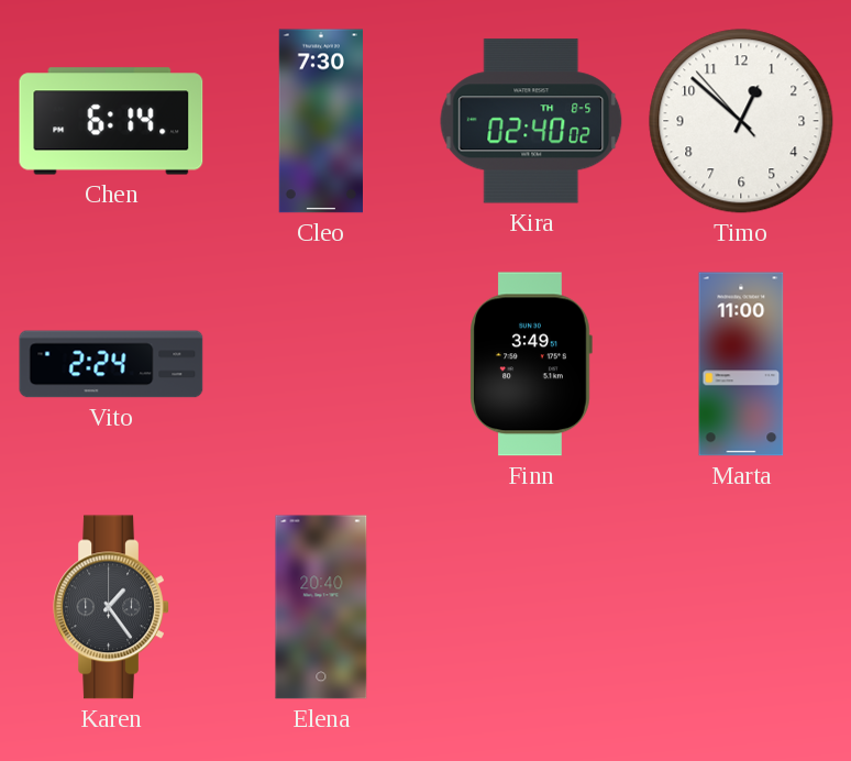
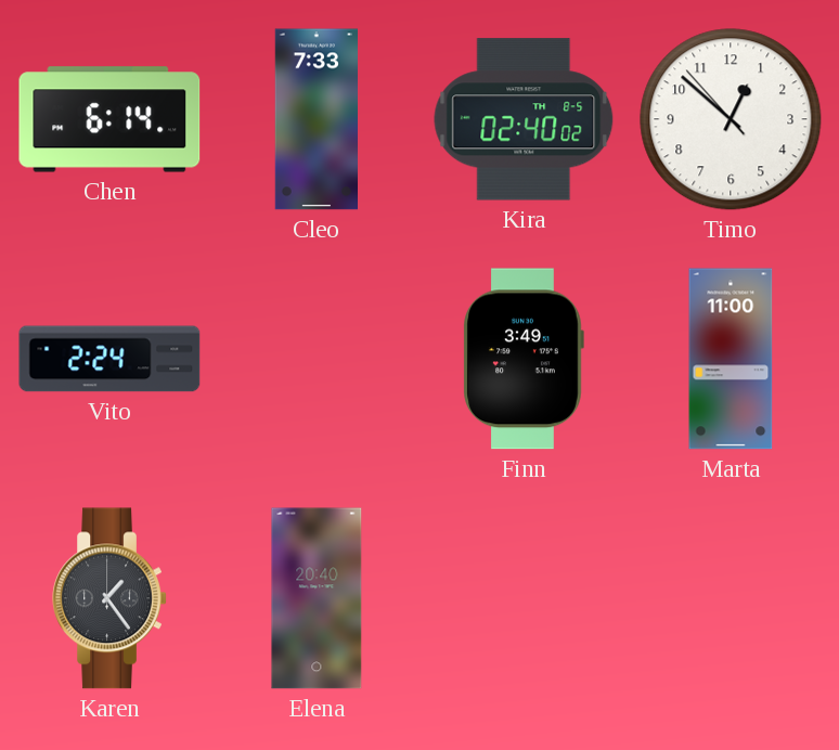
Cleo: 7:30 -> 7:33 (315, 119)
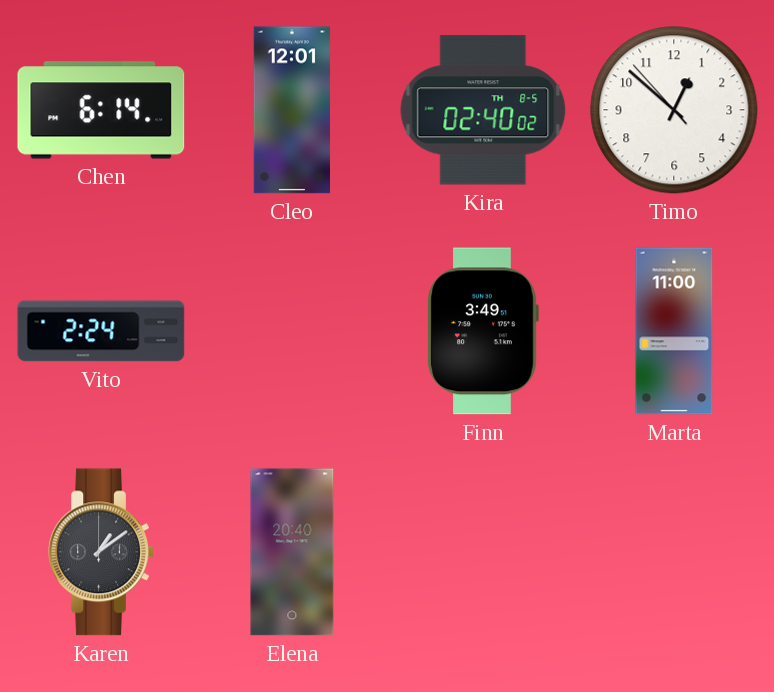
Cleo: 7:33 -> 12:01 (291, 110)
Karen: 1:24 -> 1:09 (101, 552)
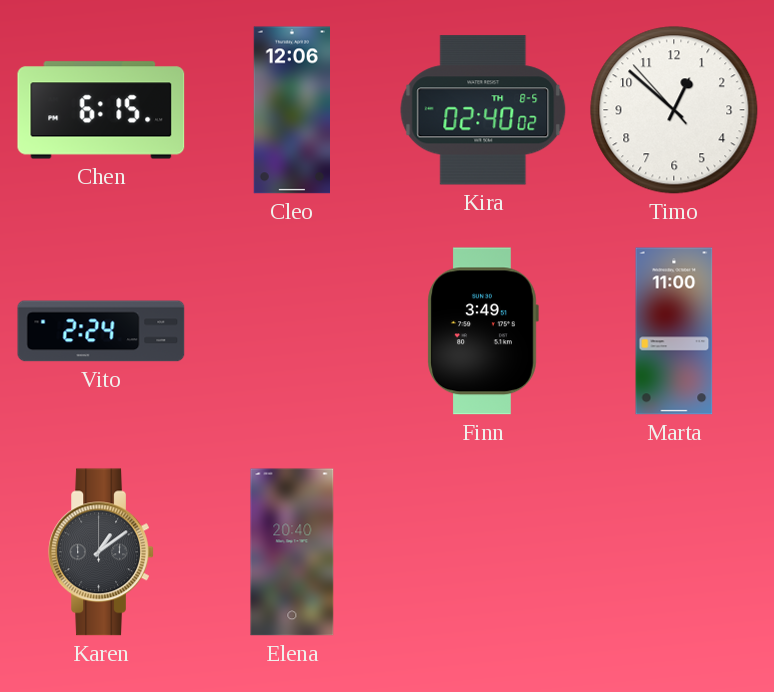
Chen: 6:14 -> 6:15 (101, 110)
Cleo: 12:01 -> 12:06 (291, 110)
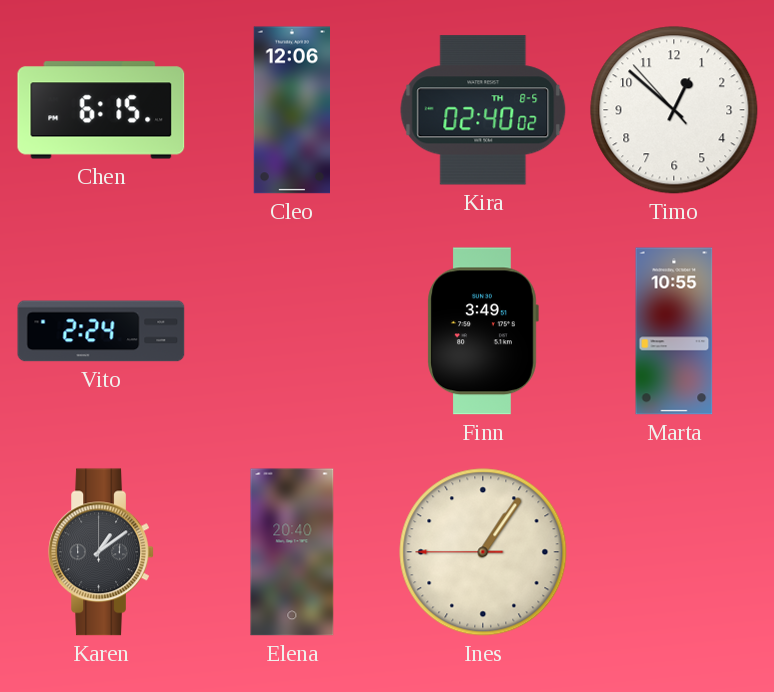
Marta: 11:00 -> 10:55 (674, 331)
Ines: none -> 1:05 (483, 552)
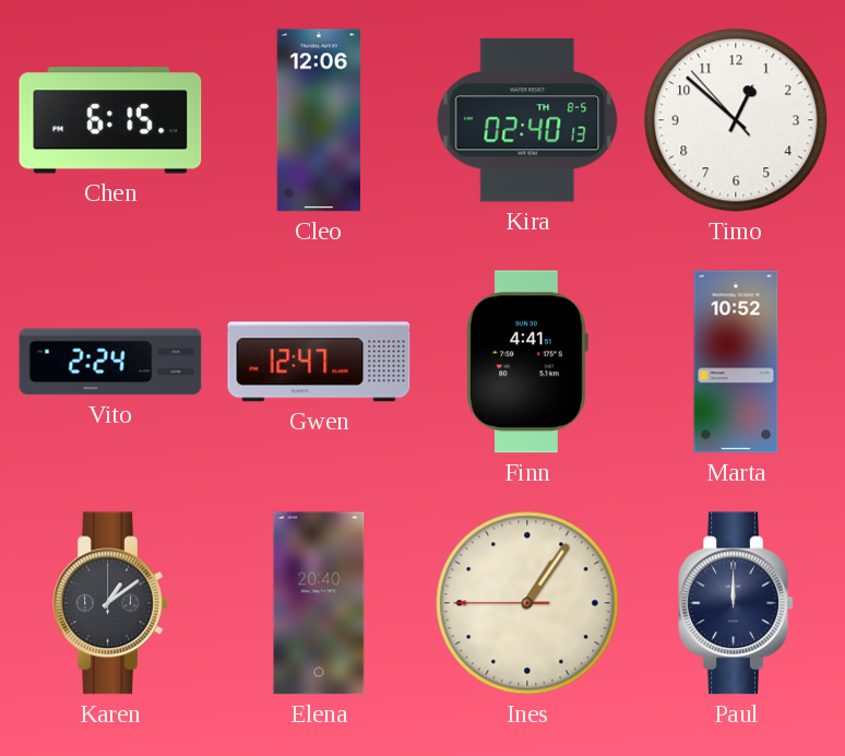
Kira: 02:40:02 -> 02:40:13 (527, 120)
Gwen: none -> 12:47 (319, 362)
Finn: 3:49 -> 4:41 (527, 362)
Marta: 10:55 -> 10:52 (736, 362)
Paul: none -> 12:00 (736, 603)
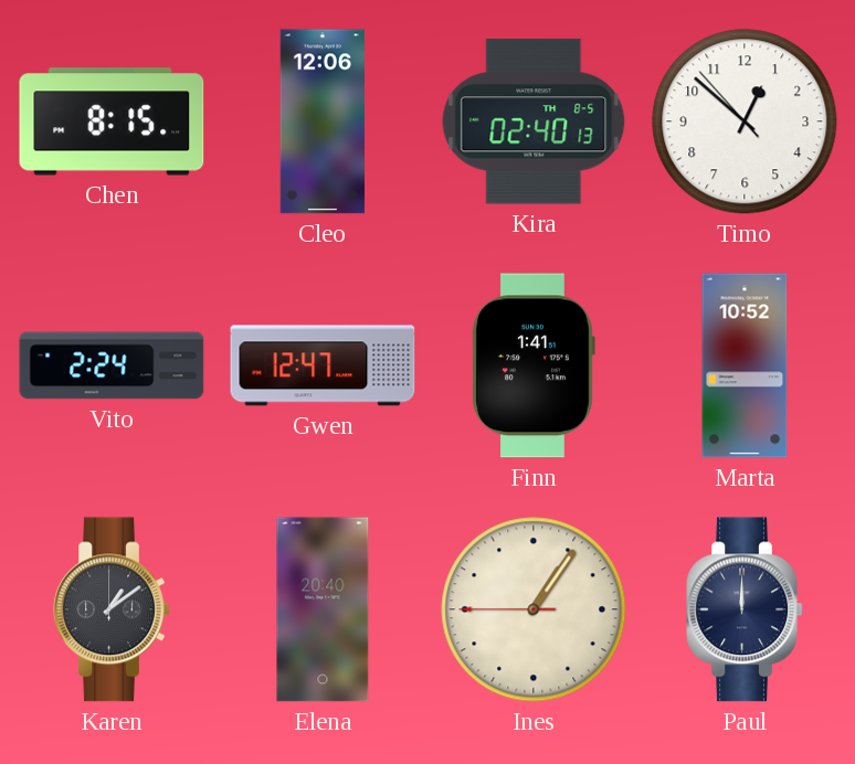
Chen: 6:15 -> 8:15 (112, 121)
Finn: 4:41 -> 1:41 (534, 365)
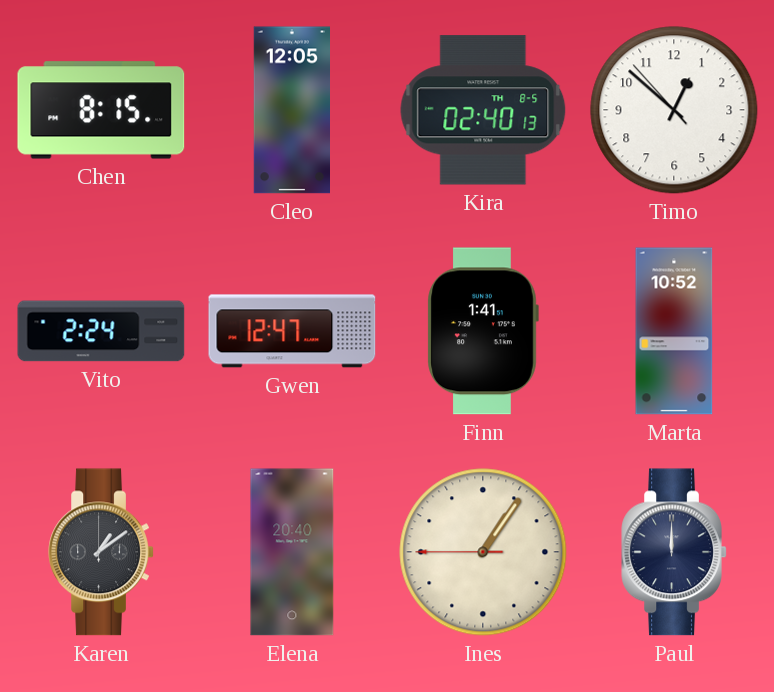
Cleo: 12:06 -> 12:05 (291, 110)
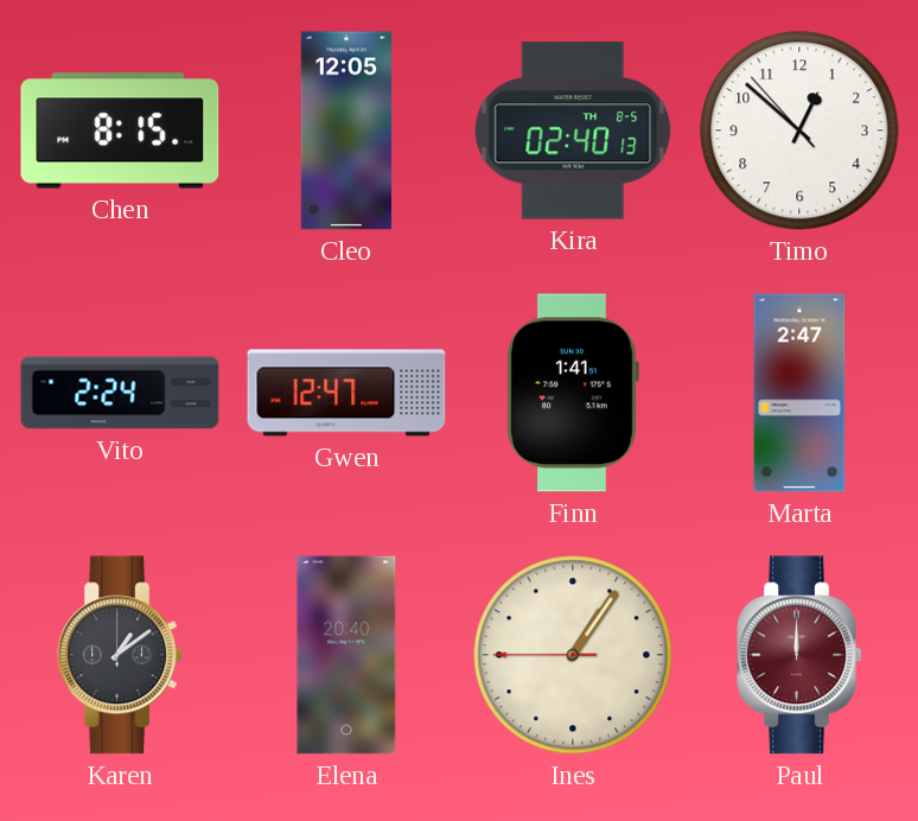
Marta: 10:52 -> 2:47 (799, 393)
Paul dial: navy -> burgundy (799, 655)
